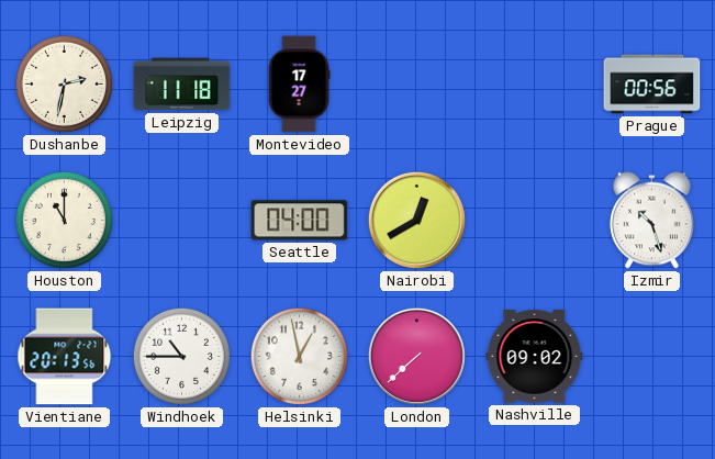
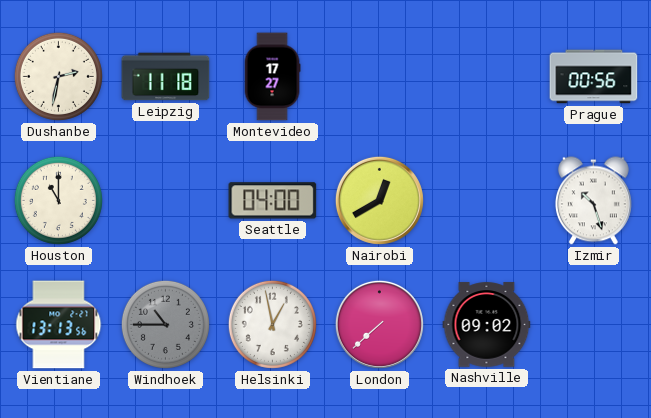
Vientiane: 20:13 -> 13:13 (59, 325)
Windhoek dial: white -> grey (165, 324)
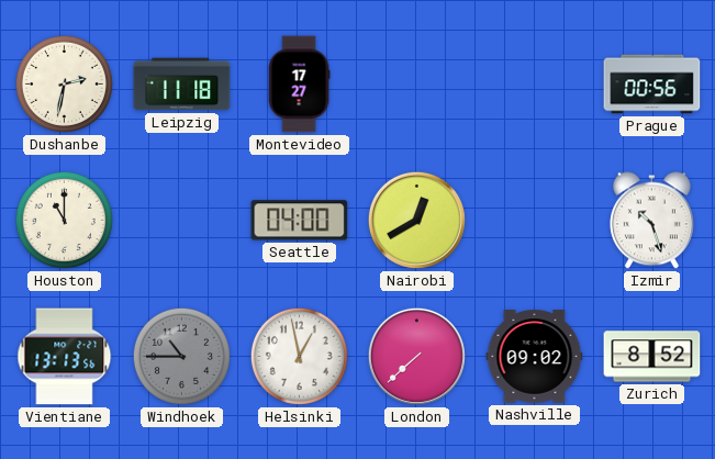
Zurich: none -> 8:52 (652, 357)
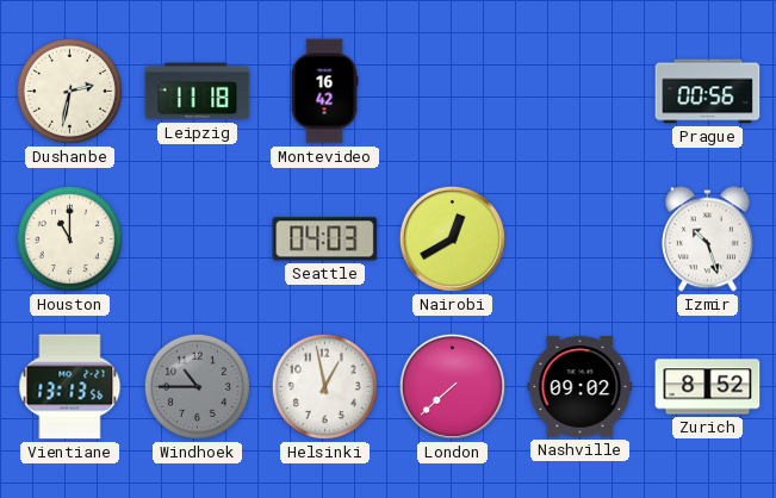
Montevideo: 17:27 -> 16:42 (324, 92)
Seattle: 04:00 -> 04:03 (325, 239)
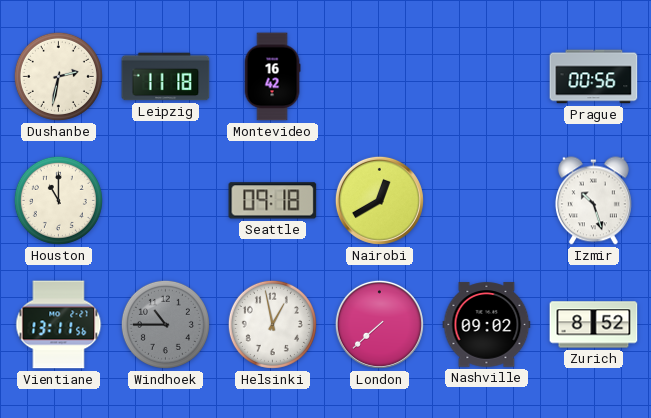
Seattle: 04:03 -> 09:18 (273, 201)
Vientiane: 13:13 -> 13:11 (59, 325)
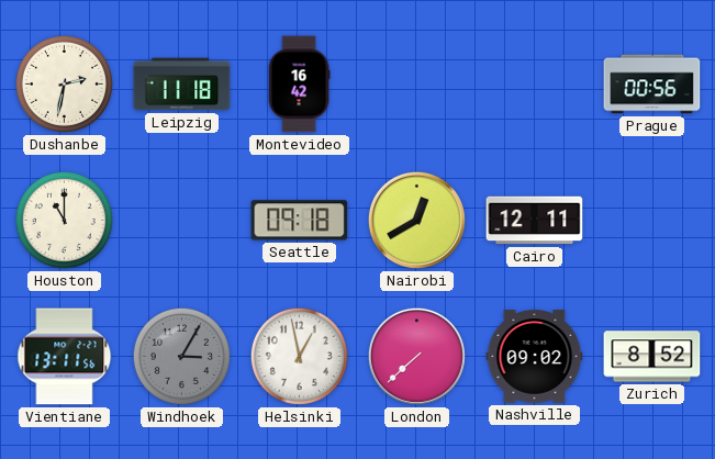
Cairo: none -> 12:11 (535, 221)
Izmir: 10:27 -> none (593, 201)
Windhoek: 10:45 -> 3:05 (181, 356)
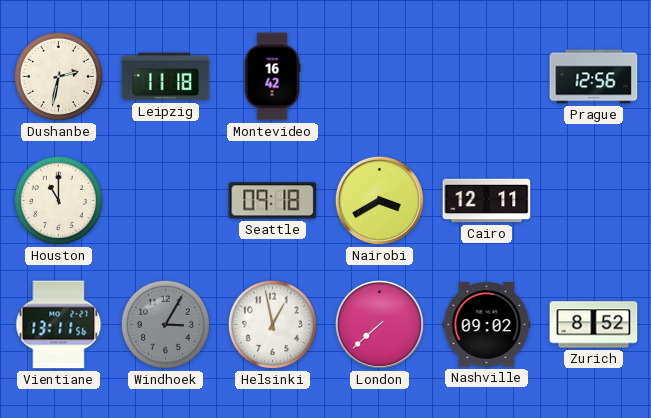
Prague: 00:56 -> 12:56 (594, 77)
Nairobi: 12:40 -> 3:40 (379, 200)
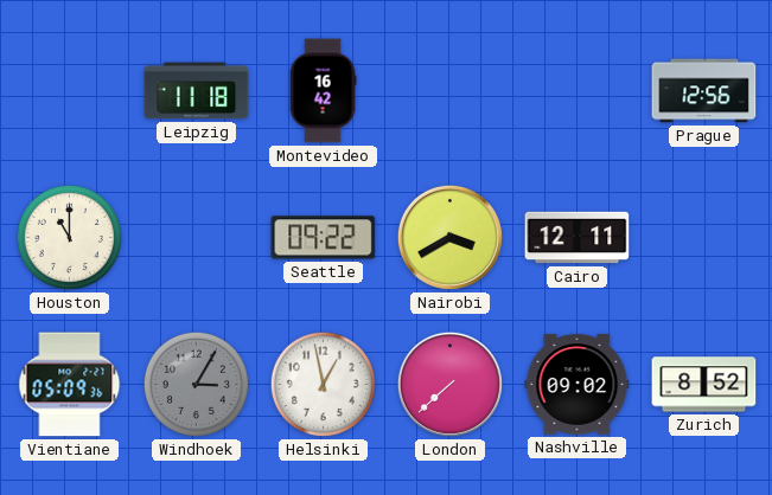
Dushanbe: 2:32 -> none (58, 76)
Seattle: 09:18 -> 09:22 (324, 238)
Vientiane: 13:11 -> 05:09 (70, 385)
